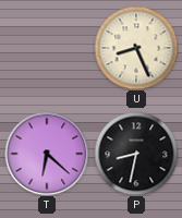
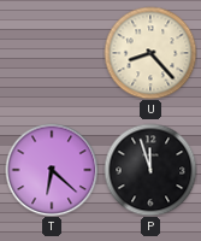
U: 8:26 -> 8:23 (150, 53)
P: 8:32 -> 11:57 (150, 170)
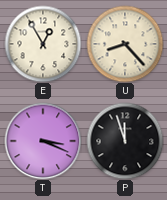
E: none -> 12:55 (43, 44)
T: 6:22 -> 3:19 (43, 141)
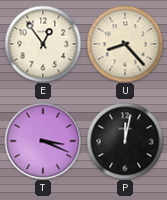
E: 12:55 -> 12:54 (43, 44)
P: 11:57 -> 12:02 (125, 141)
